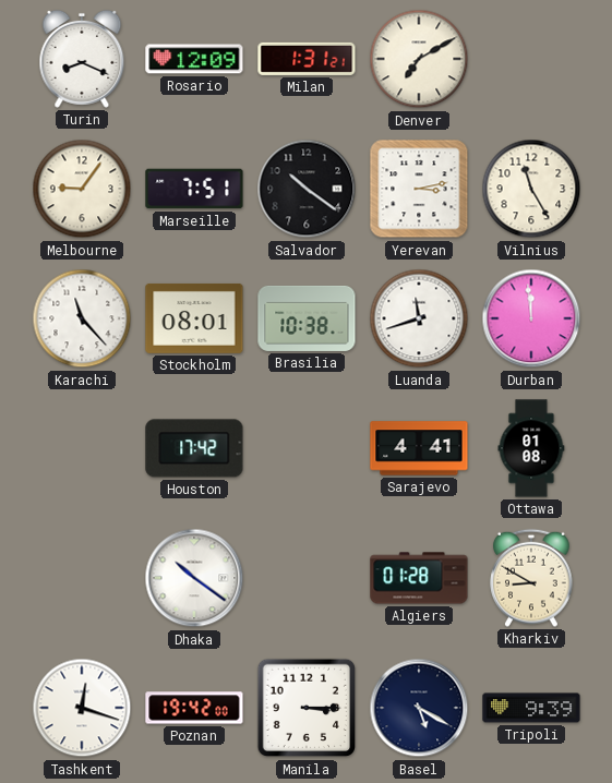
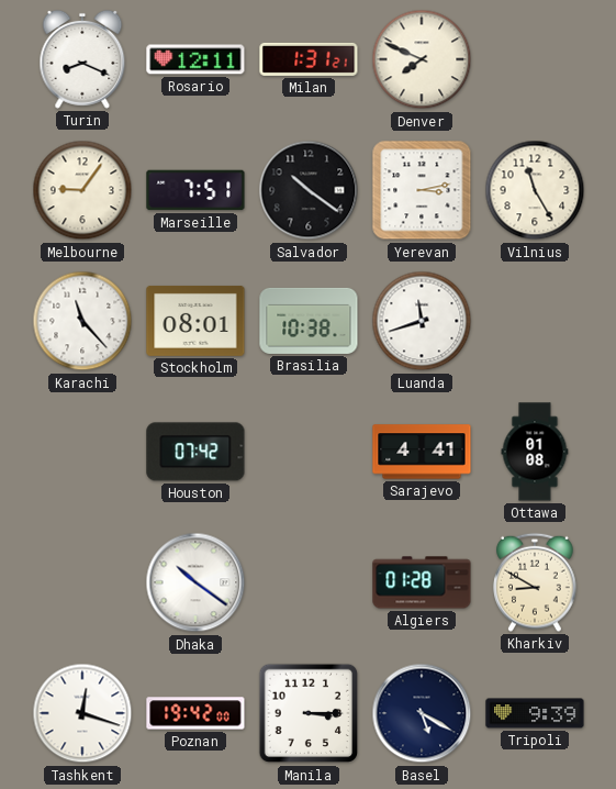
Rosario: 12:09 -> 12:11 (195, 59)
Denver: 7:10 -> 7:49 (422, 59)
Durban: 11:59 -> none (531, 318)
Houston: 17:42 -> 07:42 (195, 452)
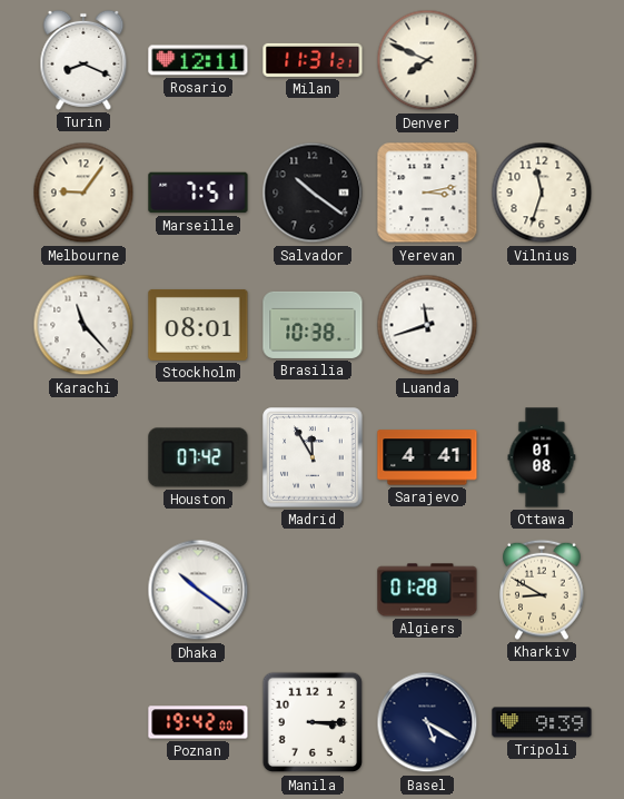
Milan: 1:31 -> 11:31 (313, 60)
Vilnius: 11:25 -> 11:33 (542, 193)
Madrid: none -> 11:55 (313, 457)
Tashkent: 12:18 -> none (82, 713)
